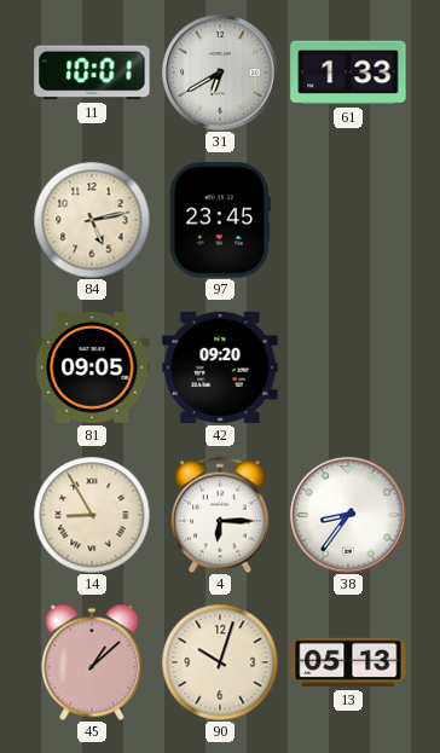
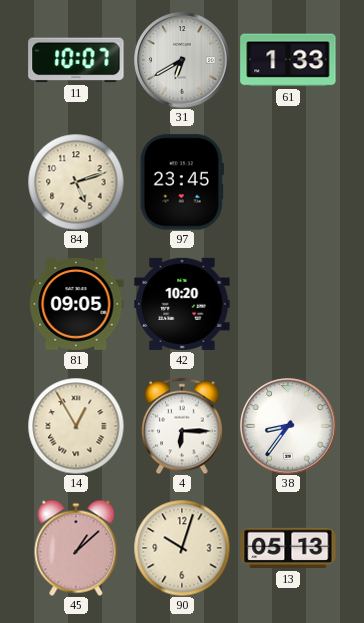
11: 10:01 -> 10:07 (76, 60)
84: 5:13 -> 5:12 (76, 182)
42: 09:20 -> 10:20 (182, 304)
14: 8:55 -> 12:55 (76, 426)
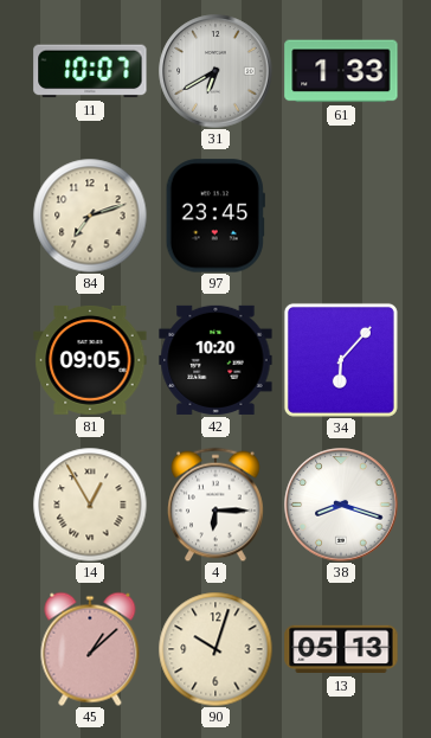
84: 5:12 -> 7:12 (90, 216)
34: none -> 6:07 (341, 360)
38: 8:36 -> 8:18 (341, 505)
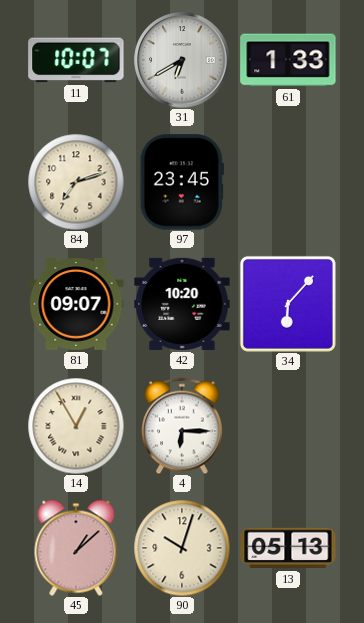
81: 09:05 -> 09:07 (76, 304)
38: 8:18 -> none (341, 505)
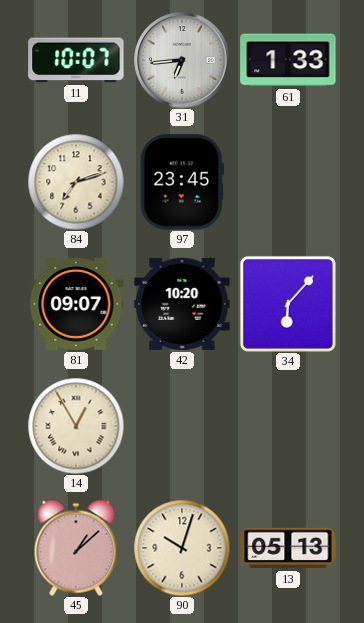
31: 6:40 -> 6:44 (182, 60)
4: 6:15 -> none (182, 426)
